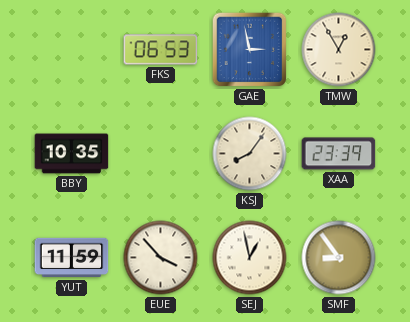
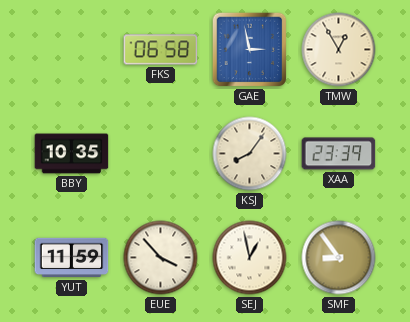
FKS: 06:53 -> 06:58 (161, 50)
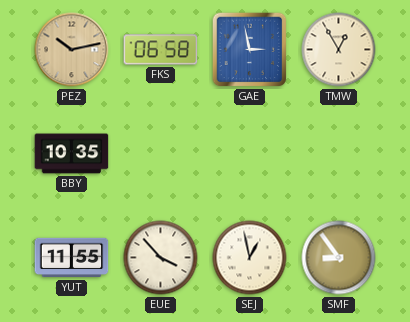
PEZ: none -> 10:13 (72, 50)
KSJ: 8:06 -> none (250, 154)
XAA: 23:39 -> none (339, 154)
YUT: 11:59 -> 11:55 (72, 258)
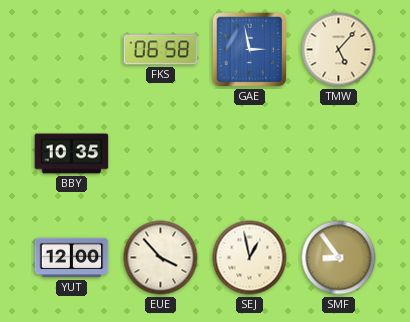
PEZ: 10:13 -> none (72, 50)
TMW: 12:55 -> 5:07 (339, 50)
YUT: 11:55 -> 12:00 (72, 258)
